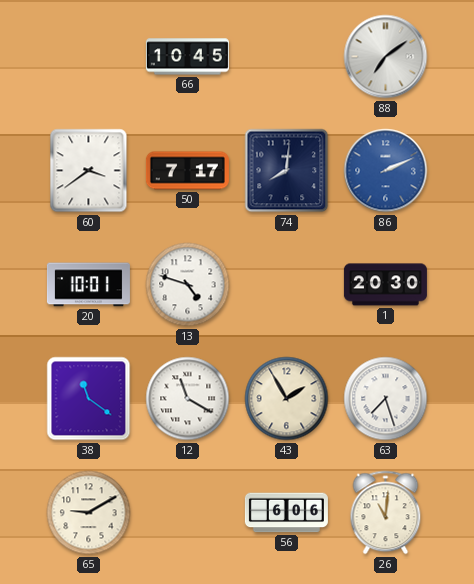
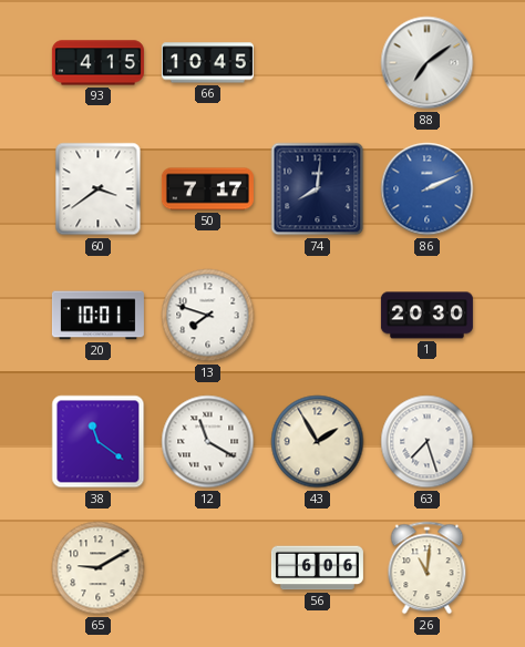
93: none -> 4:15 (97, 63)
13: 4:48 -> 7:48 (208, 316)
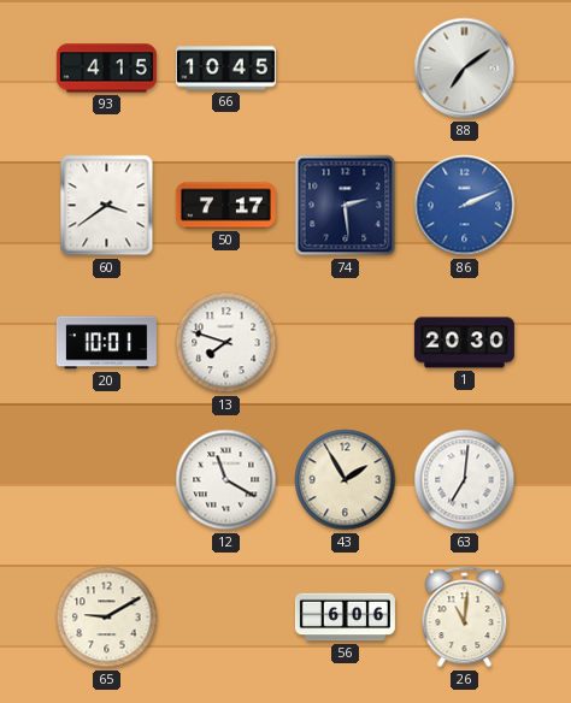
74: 8:01 -> 2:29 (346, 206)
38: 11:21 -> none (99, 442)
63: 7:27 -> 7:01 (465, 480)
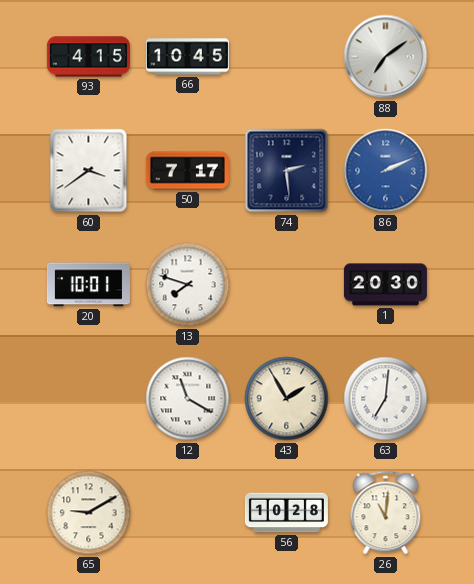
56: 6:06 -> 10:28 (286, 513)
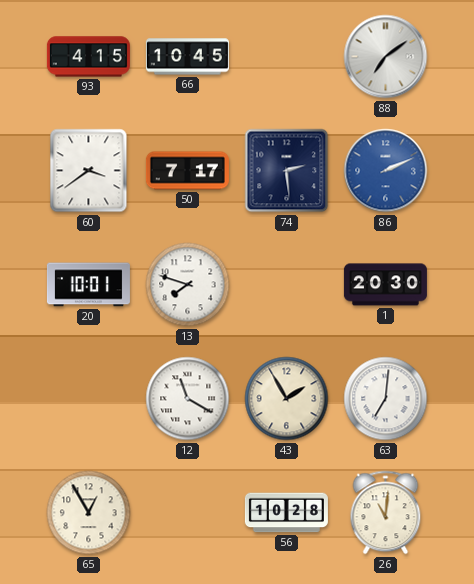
65: 9:10 -> 12:55 (89, 513)
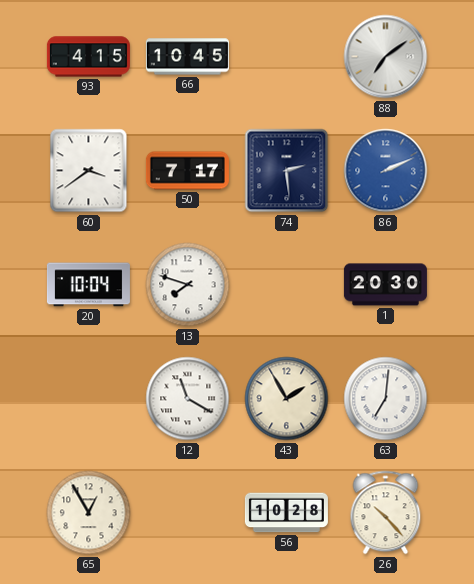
20: 10:01 -> 10:04 (88, 285)
26: 11:01 -> 10:23 (386, 513)
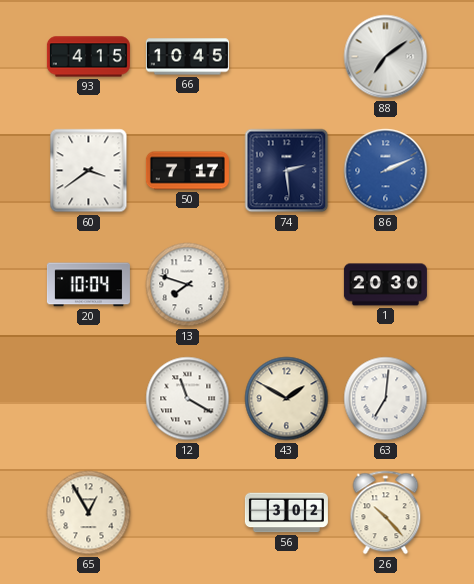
43: 1:55 -> 1:50 (287, 399)
56: 10:28 -> 3:02 (286, 513)
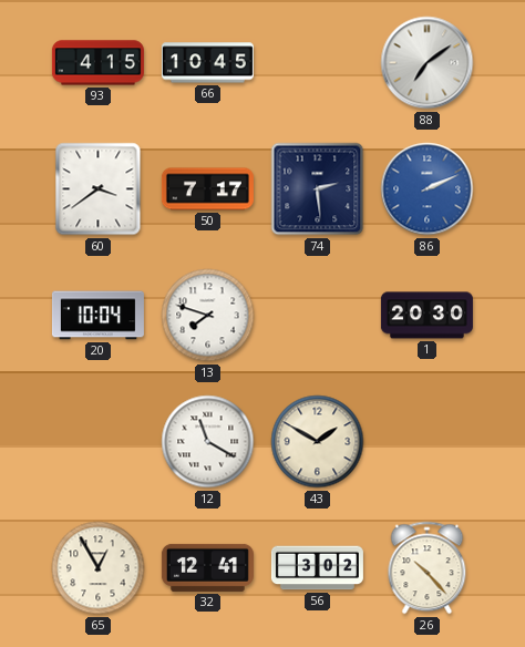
63: 7:01 -> none (386, 399)
32: none -> 12:41 (207, 567)
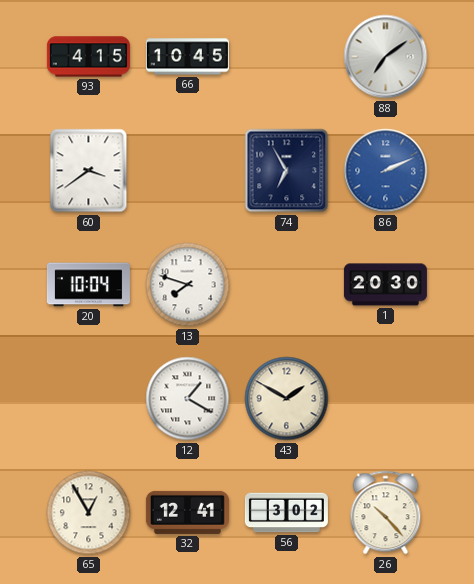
50: 7:17 -> none (207, 189)
74: 2:29 -> 6:55 (287, 171)
12: 11:20 -> 1:20 (188, 399)
